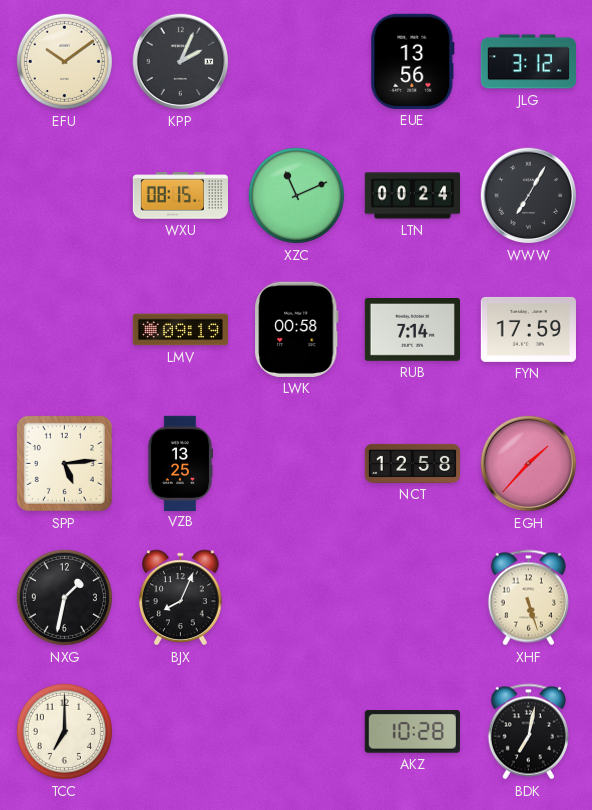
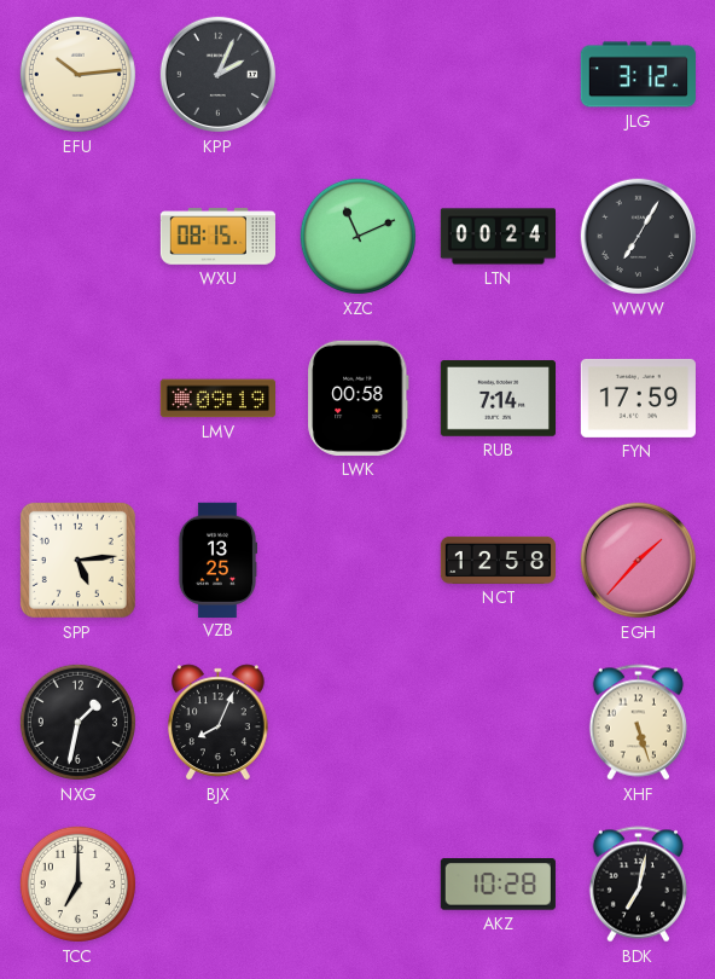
EFU: 10:09 -> 10:14 (77, 74)
EUE: 13:56 -> none (413, 61)
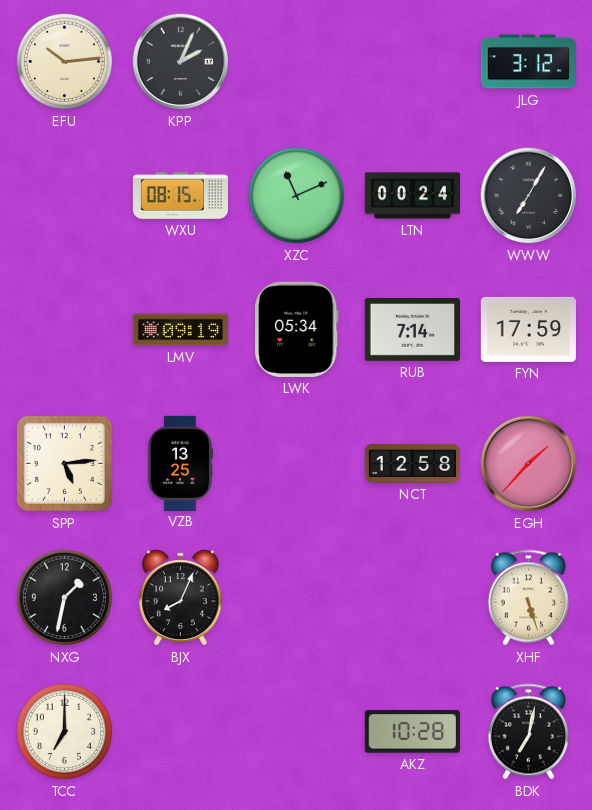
LWK: 00:58 -> 05:34 (297, 329)
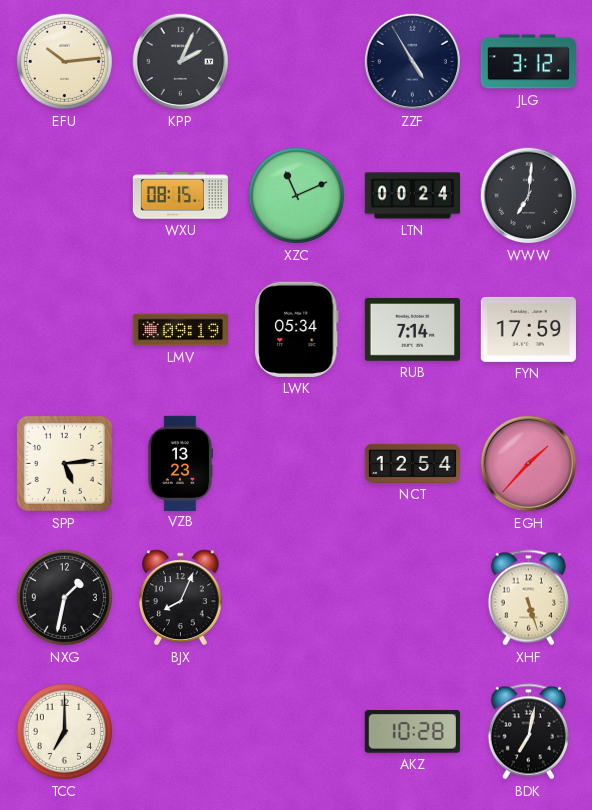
ZZF: none -> 4:55 (413, 62)
WWW: 7:05 -> 7:01 (529, 196)
VZB: 13:25 -> 13:23 (180, 463)
NCT: 12:58 -> 12:54 (412, 463)
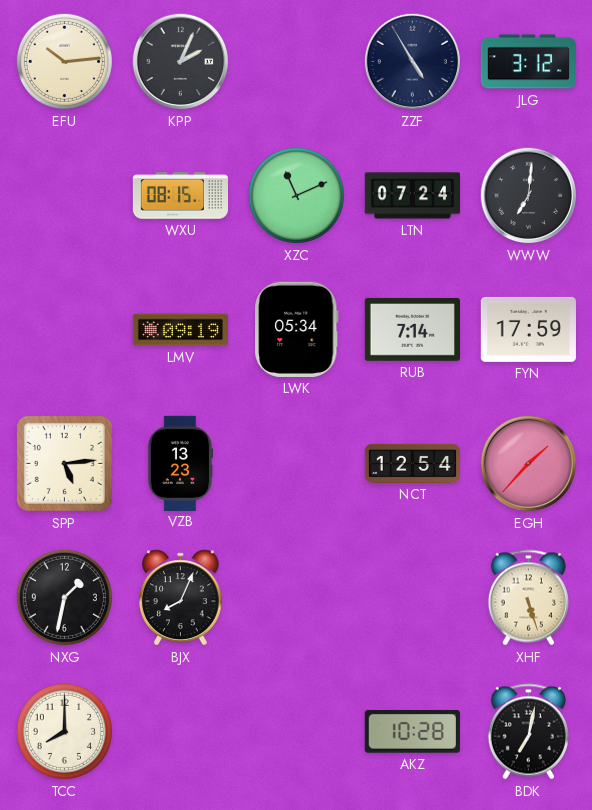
LTN: 00:24 -> 07:24 (412, 196)
TCC: 7:00 -> 8:00 (64, 731)
